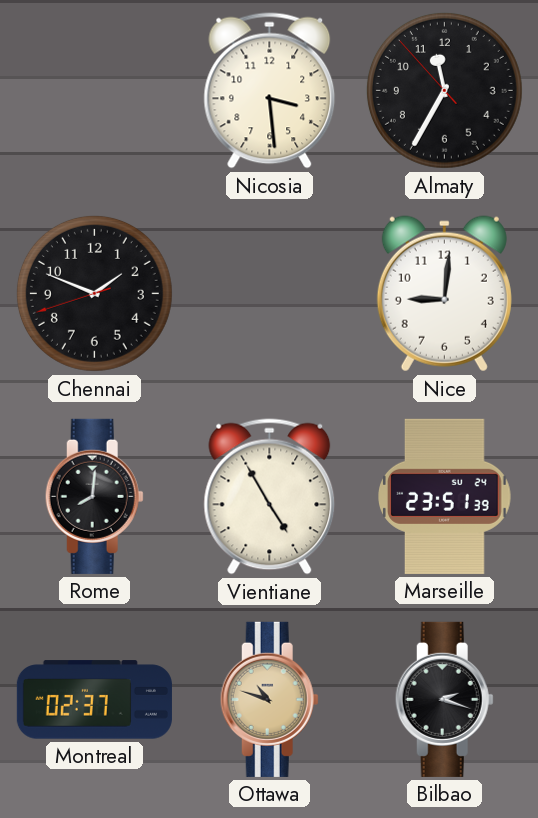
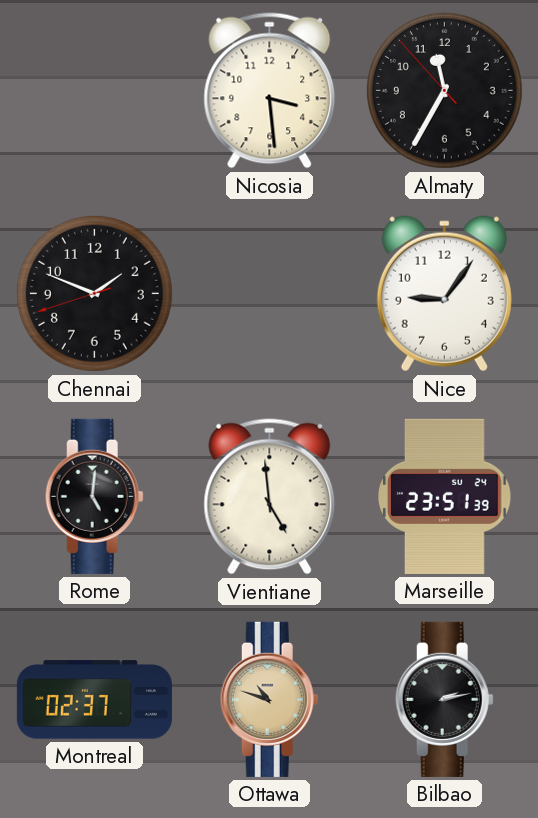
Nice: 9:01 -> 9:06 (444, 294)
Rome: 8:01 -> 5:01 (94, 496)
Vientiane: 4:55 -> 4:59 (270, 497)
Bilbao: 2:18 -> 2:13 (444, 699)
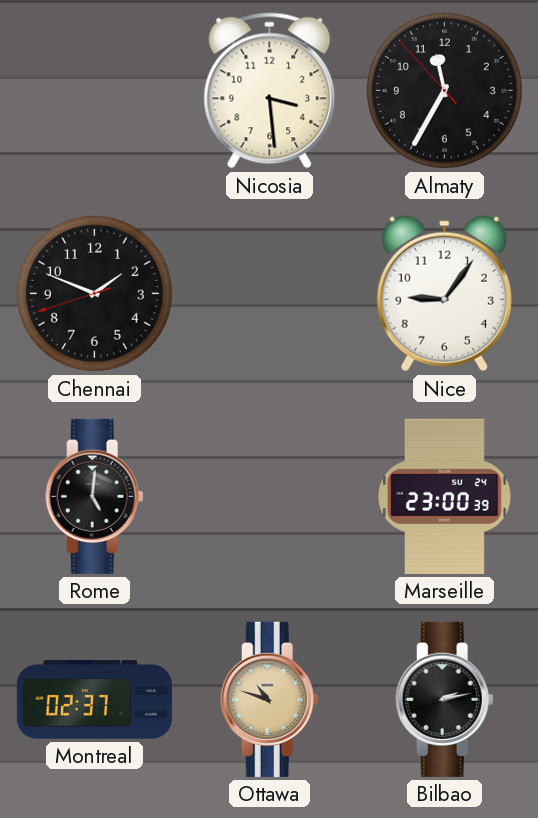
Vientiane: 4:59 -> none (270, 497)
Marseille: 23:51 -> 23:00 (445, 496)
